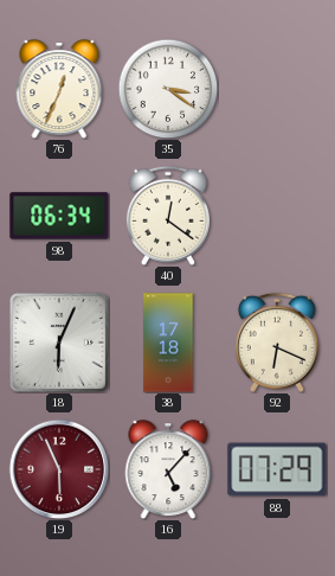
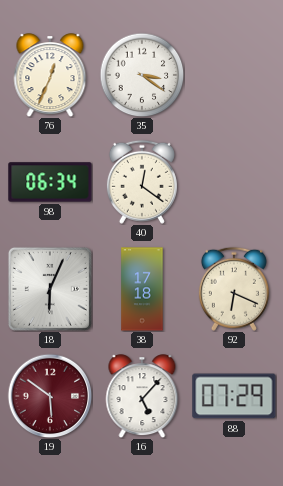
19: 5:56 -> 5:51 (50, 396)
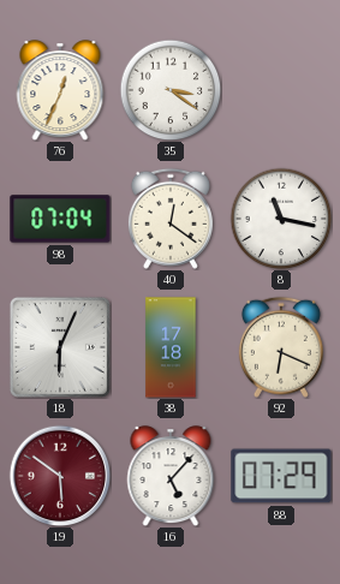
98: 06:34 -> 07:04 (60, 219)
8: none -> 11:17 (281, 219)
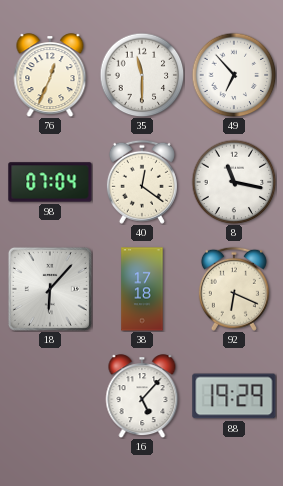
35: 3:21 -> 11:30 (142, 75)
49: none -> 6:53 (234, 75)
18: 6:04 -> 6:07 (50, 289)
19: 5:51 -> none (60, 476)
88: 07:29 -> 19:29 (234, 396)
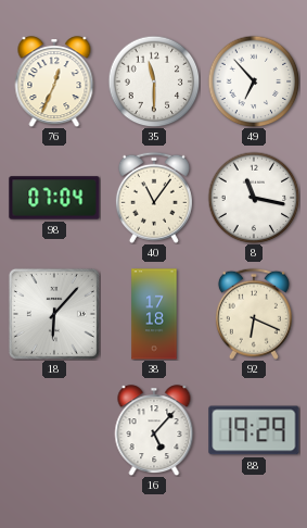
40: 12:21 -> 11:06 (154, 198)
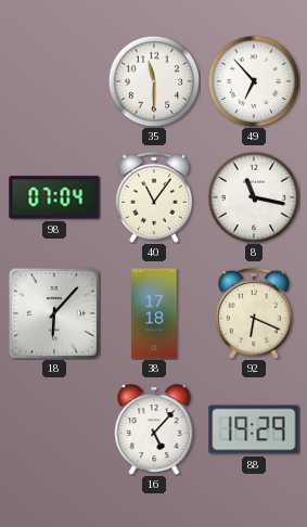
76: 12:34 -> none (54, 81)
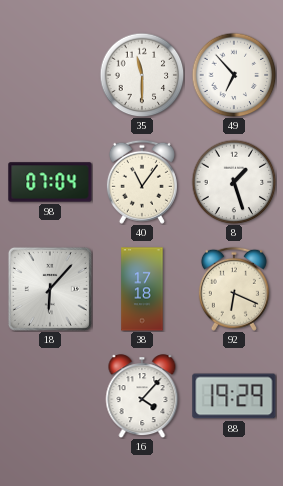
8: 11:17 -> 1:27 (234, 182)
16: 5:07 -> 4:07 (142, 396)
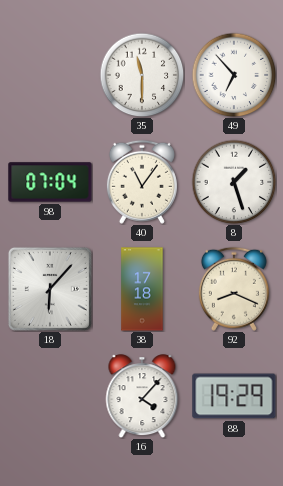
92: 6:19 -> 8:19 (234, 289)
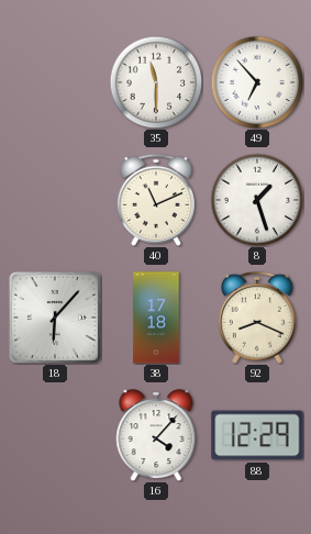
98: 07:04 -> none (50, 182)
40: 11:06 -> 11:11 (156, 200)
88: 19:29 -> 12:29 (257, 435)
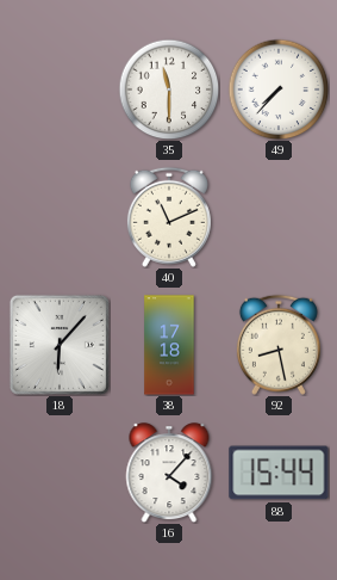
49: 6:53 -> 7:37 (279, 90)
8: 1:27 -> none (257, 200)
92: 8:19 -> 8:28 (279, 345)
88: 12:29 -> 15:44 (279, 473)
